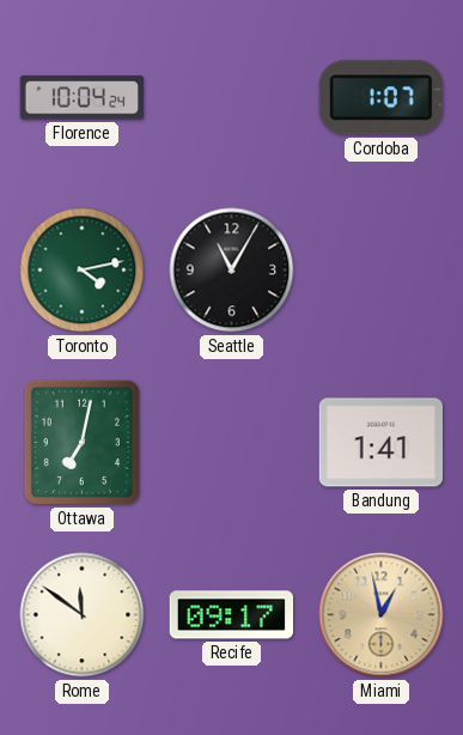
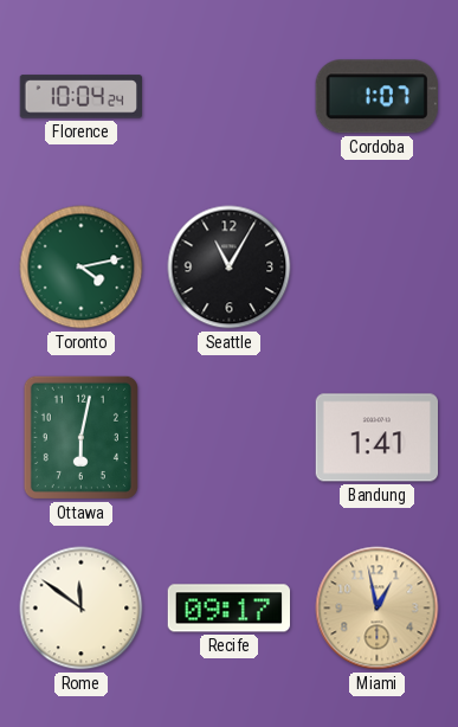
Ottawa: 7:02 -> 6:02 (80, 437)
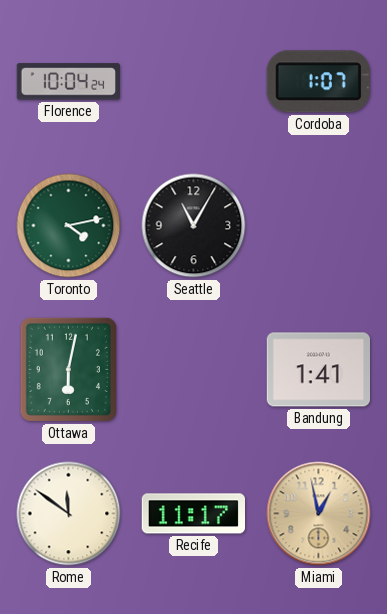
Recife: 09:17 -> 11:17 (193, 514)
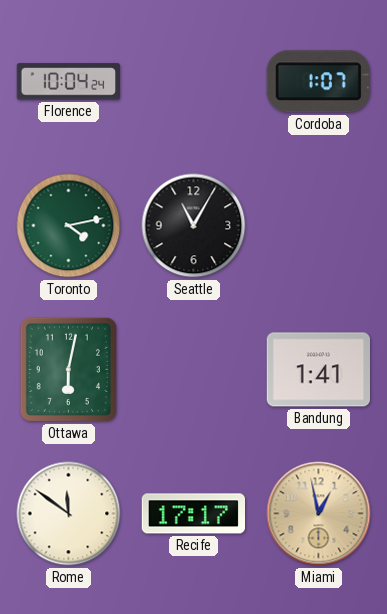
Recife: 11:17 -> 17:17 (193, 514)
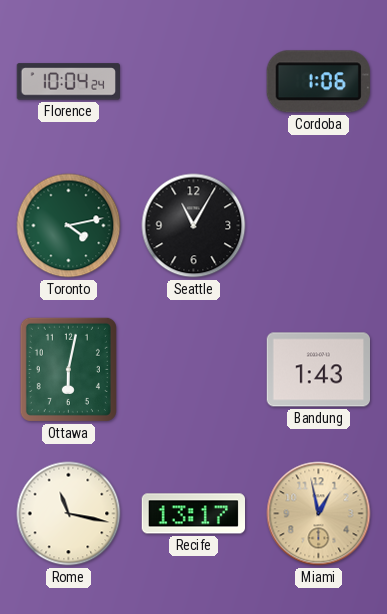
Cordoba: 1:07 -> 1:06 (318, 82)
Bandung: 1:41 -> 1:43 (318, 370)
Rome: 11:51 -> 11:17 (69, 514)
Recife: 17:17 -> 13:17 (193, 514)
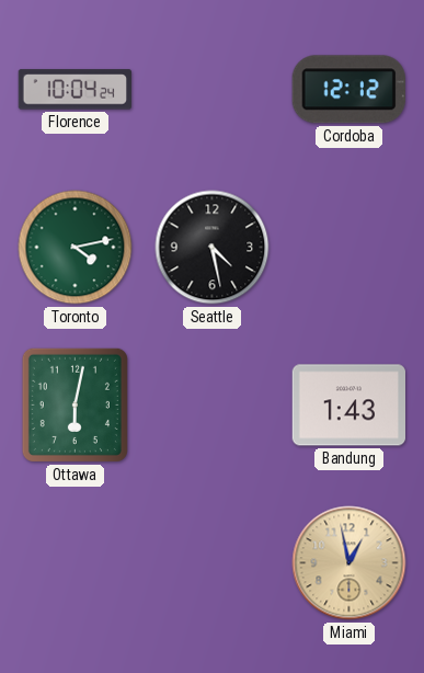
Cordoba: 1:06 -> 12:12 (348, 90)
Seattle: 11:05 -> 4:28 (213, 248)
Rome: 11:17 -> none (69, 514)
Recife: 13:17 -> none (193, 514)
